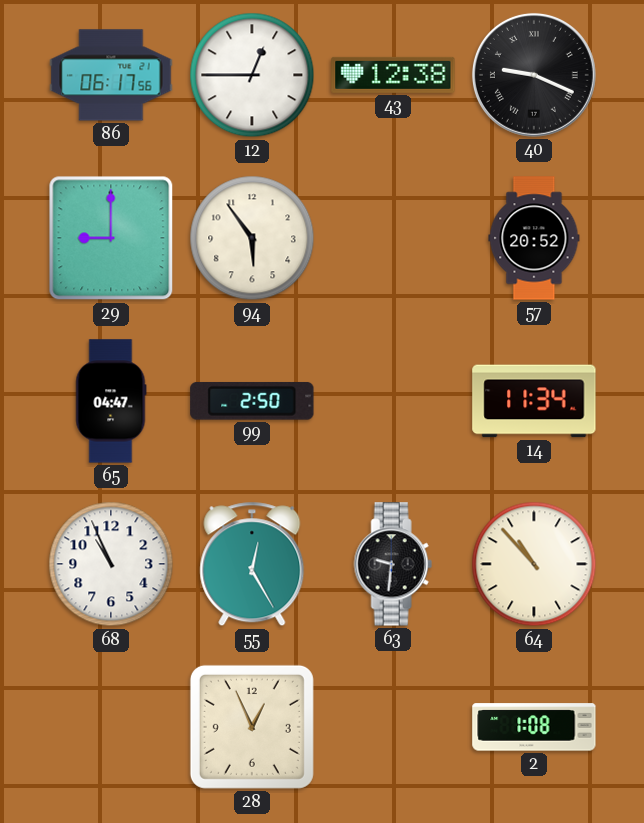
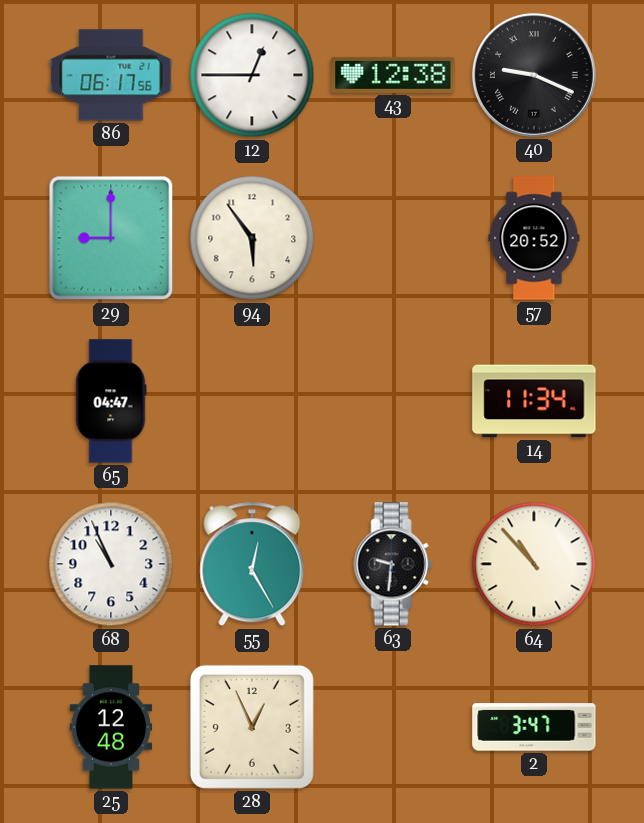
99: 2:50 -> none (252, 401)
25: none -> 12:48 (111, 727)
2: 1:08 -> 3:47 (534, 727)
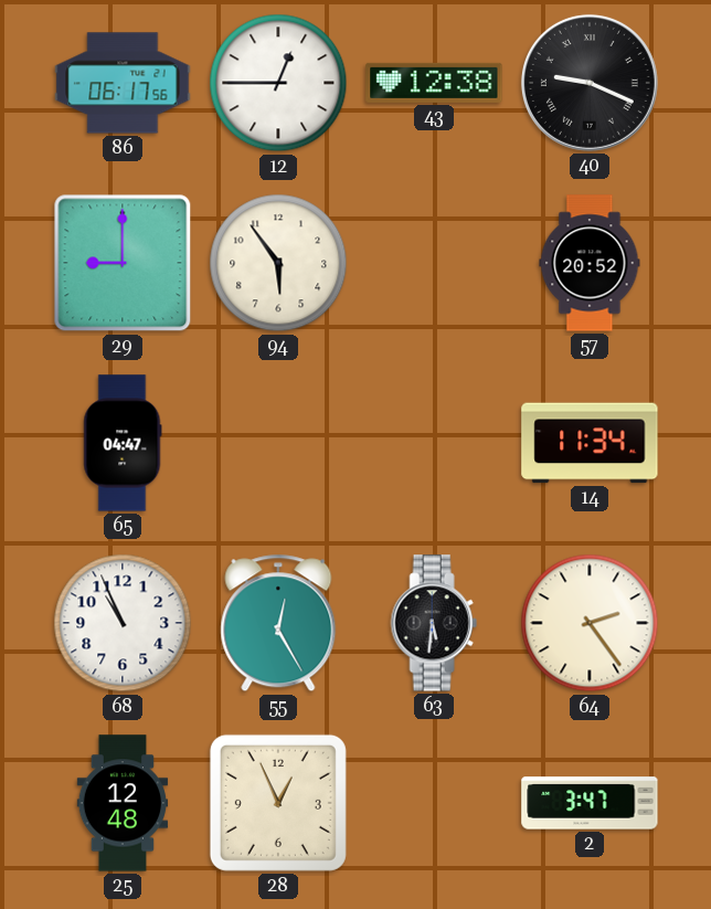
63: 9:31 -> 5:31 (434, 623)
64: 10:53 -> 2:24 (590, 623)
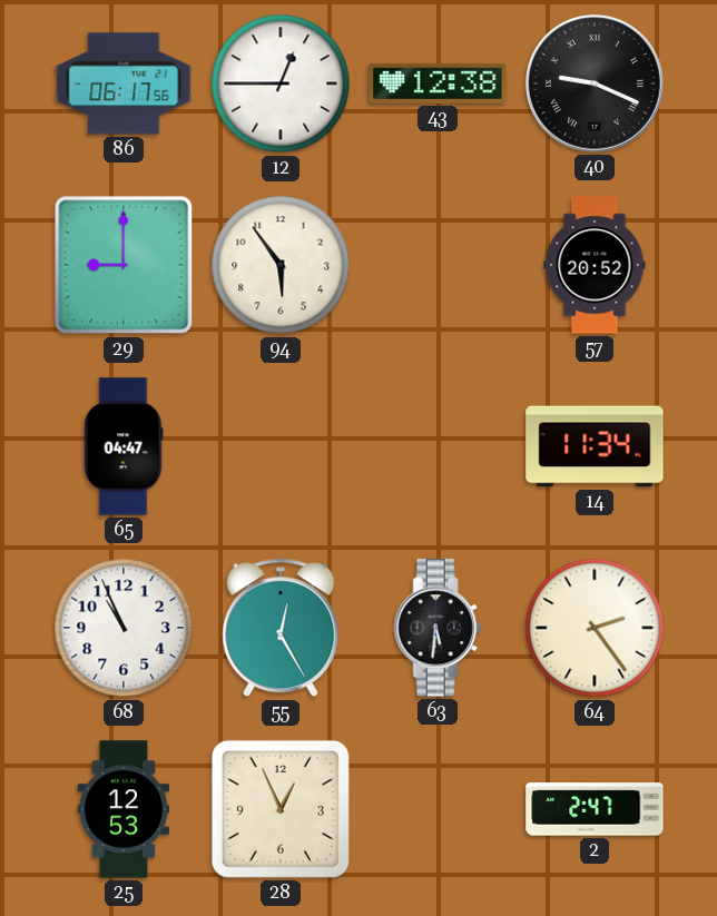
25: 12:48 -> 12:53 (124, 809)
2: 3:47 -> 2:47 (595, 809)
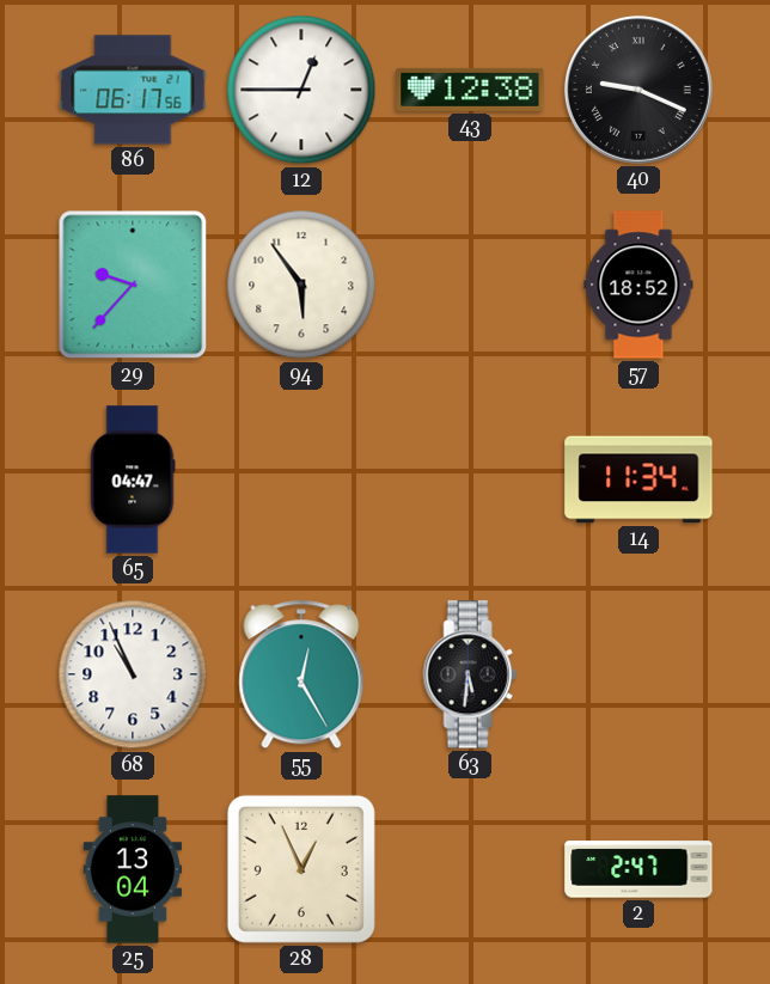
29: 9:00 -> 9:37 (133, 285)
57: 20:52 -> 18:52 (638, 285)
64: 2:24 -> none (595, 628)
25: 12:53 -> 13:04 (133, 869)
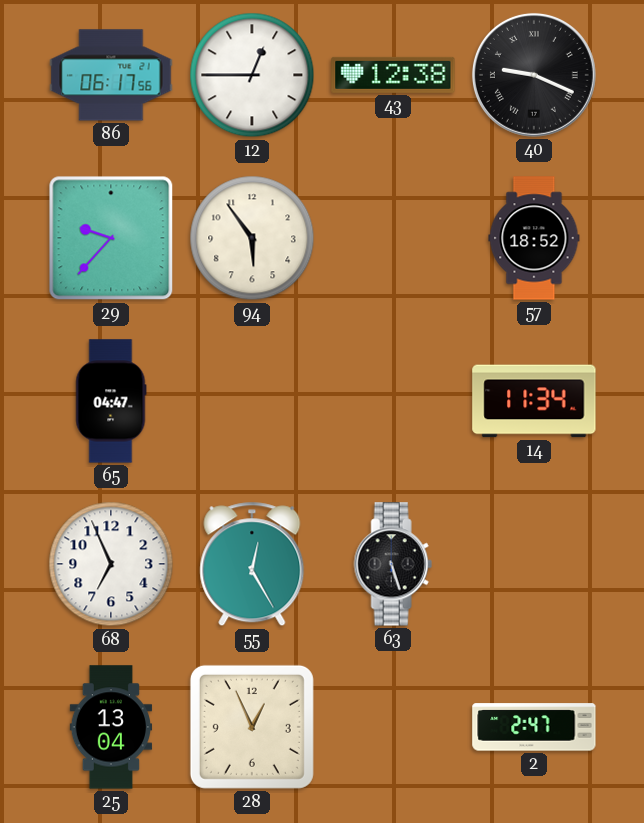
68: 10:56 -> 6:56 (111, 564)
63: 5:31 -> 5:27 (393, 564)
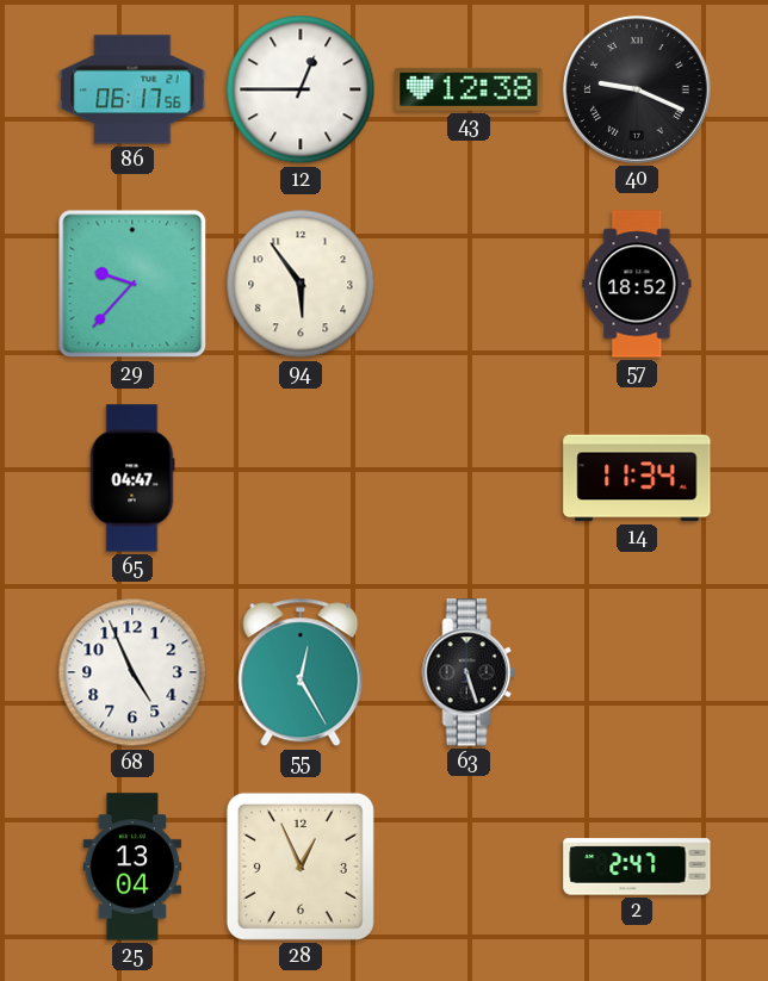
68: 6:56 -> 4:56 (132, 672)
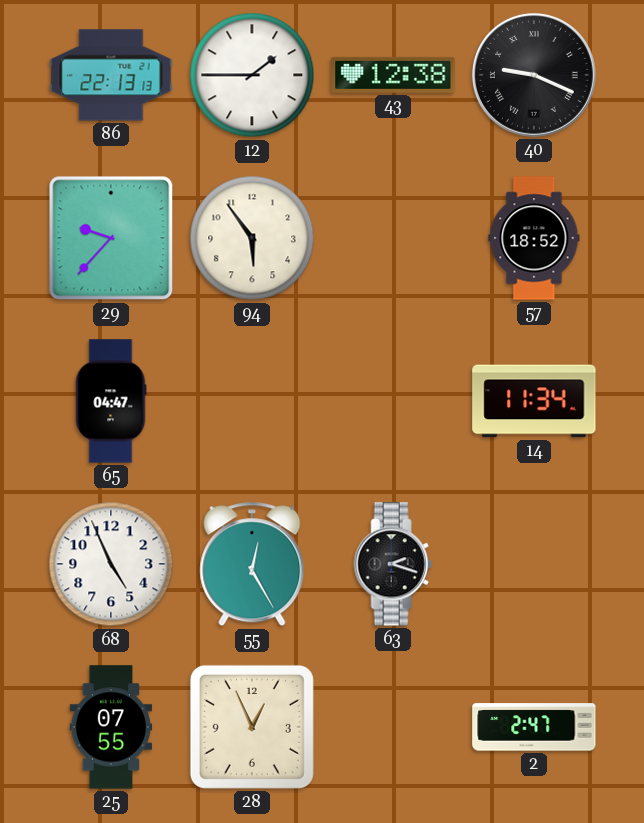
86: 06:17 -> 22:13 (111, 75)
12: 12:45 -> 1:45 (252, 75)
63: 5:27 -> 2:18 (393, 564)
25: 13:04 -> 07:55 (111, 727)
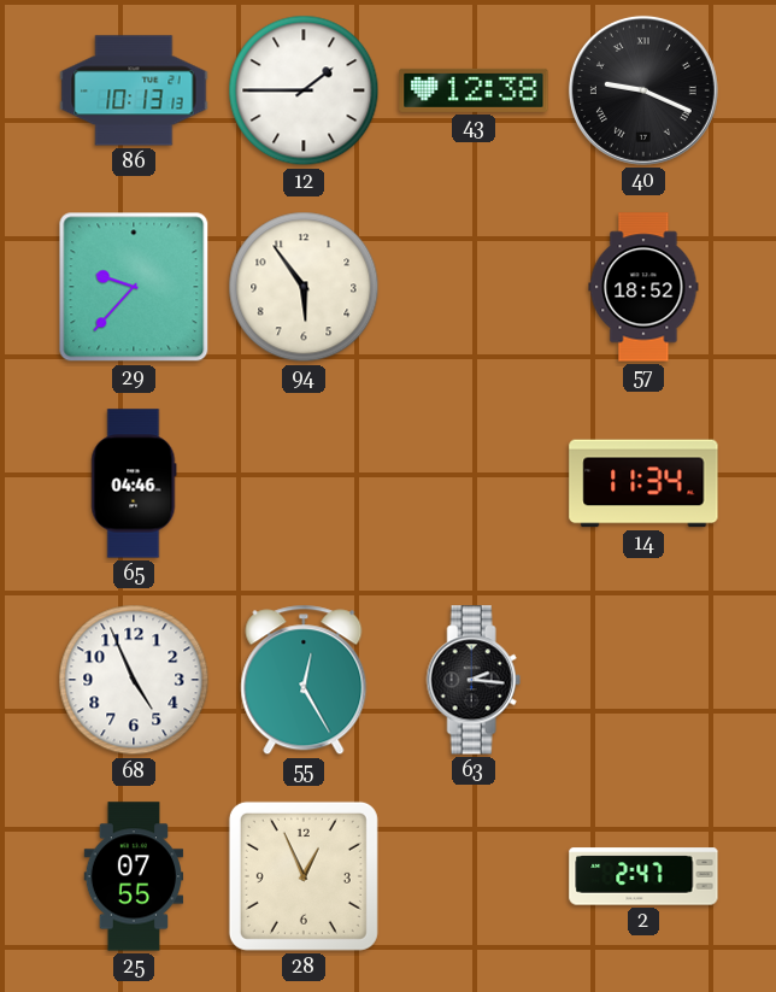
86: 22:13 -> 10:13 (134, 90)
65: 04:47 -> 04:46 (134, 483)
63: 2:18 -> 2:16 (474, 680)
